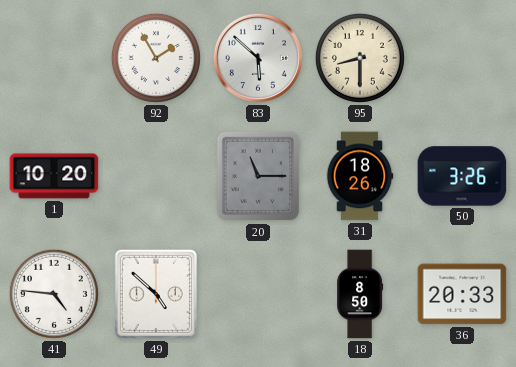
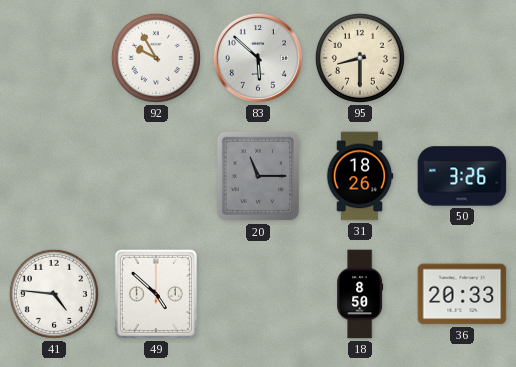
92: 1:55 -> 9:55 (156, 58)
1: 10:20 -> none (54, 176)
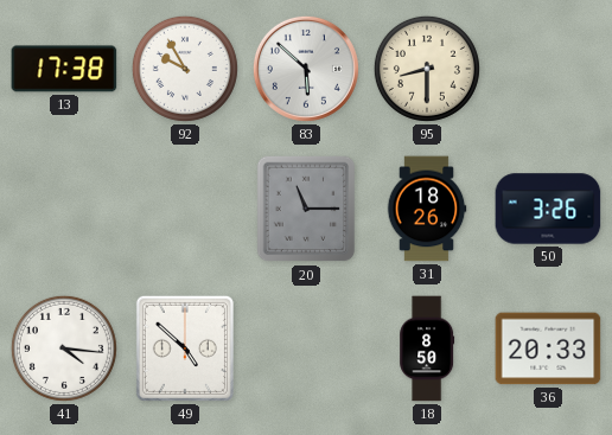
13: none -> 17:38 (64, 69)
41: 4:46 -> 4:16 (64, 348)
